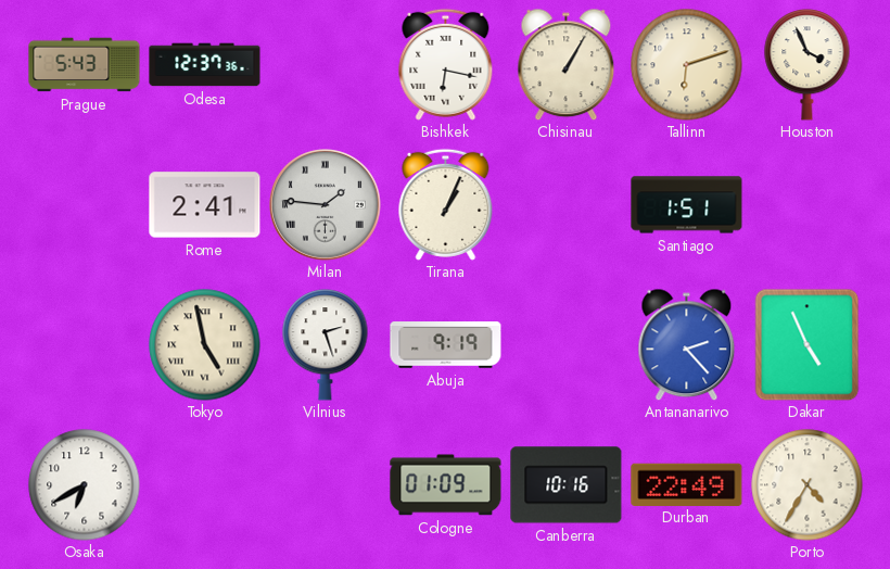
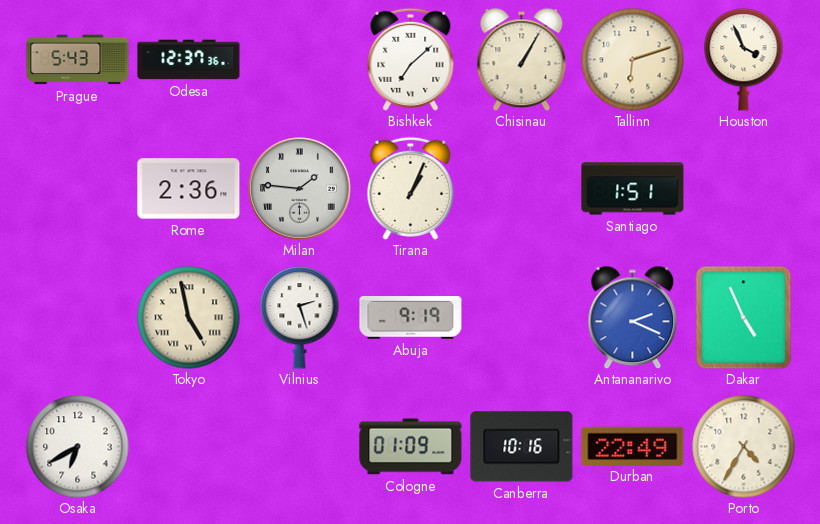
Bishkek: 6:17 -> 7:08 (411, 59)
Rome: 2:41 -> 2:36 (189, 189)
Antananarivo: 2:23 -> 2:19 (633, 317)
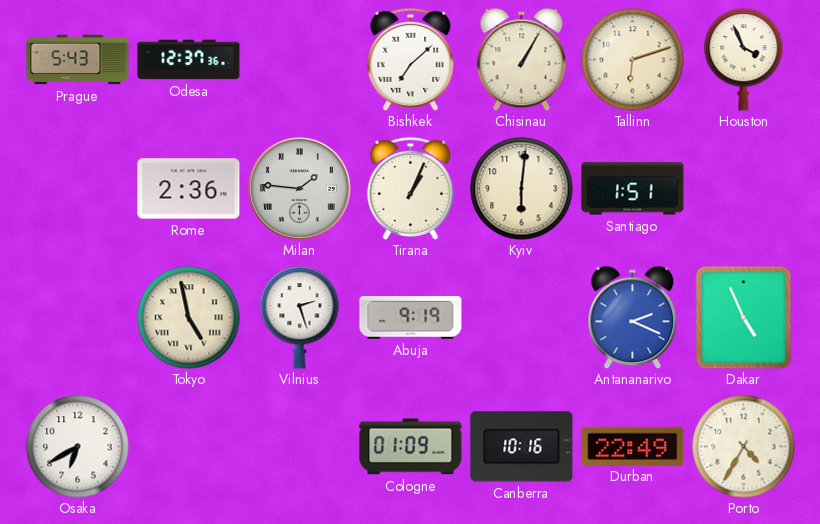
Kyiv: none -> 6:01 (522, 189)
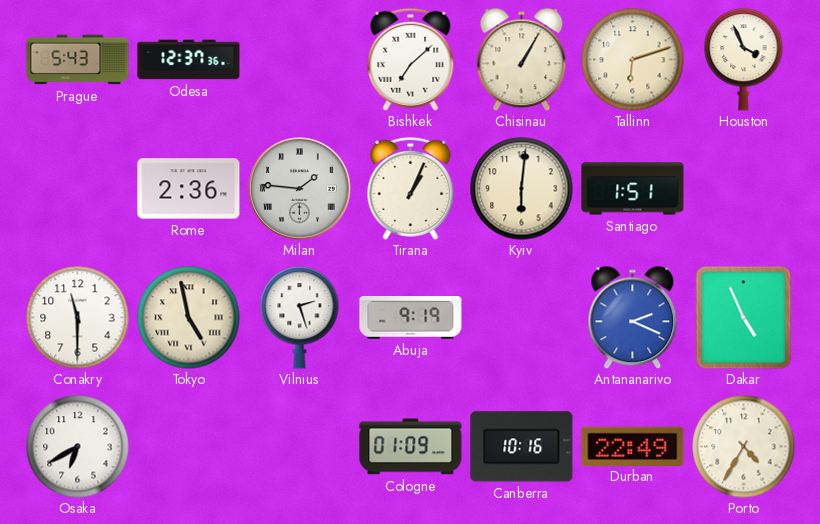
Conakry: none -> 11:30 (78, 318)
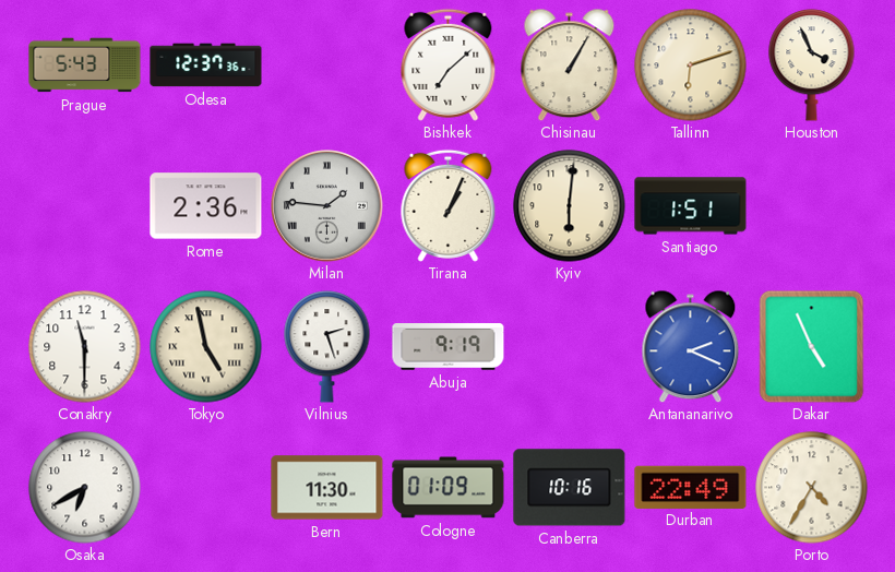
Bern: none -> 11:30 (327, 488)
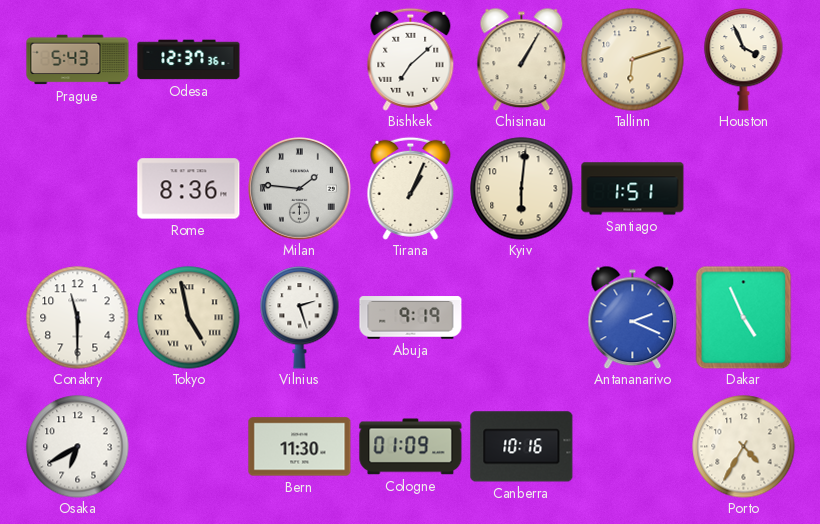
Rome: 2:36 -> 8:36 (189, 189)
Durban: 22:49 -> none (691, 487)
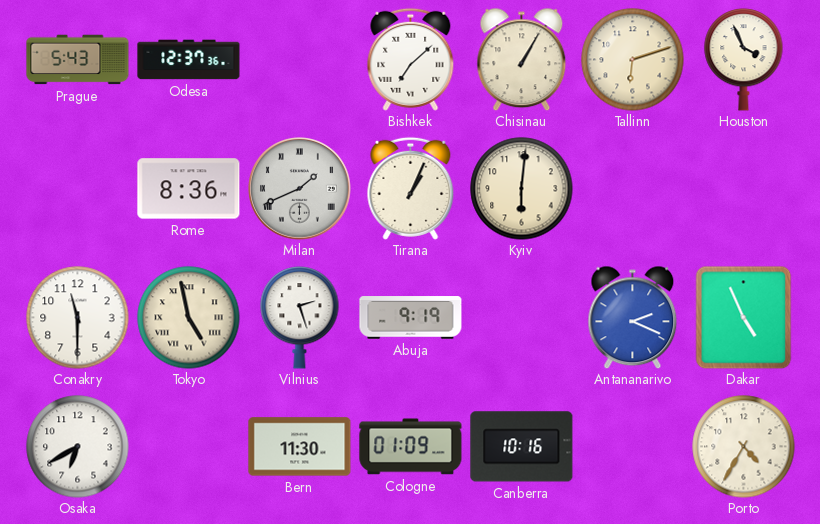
Milan: 1:46 -> 1:41 (300, 189)
Santiago: 1:51 -> none (633, 189)
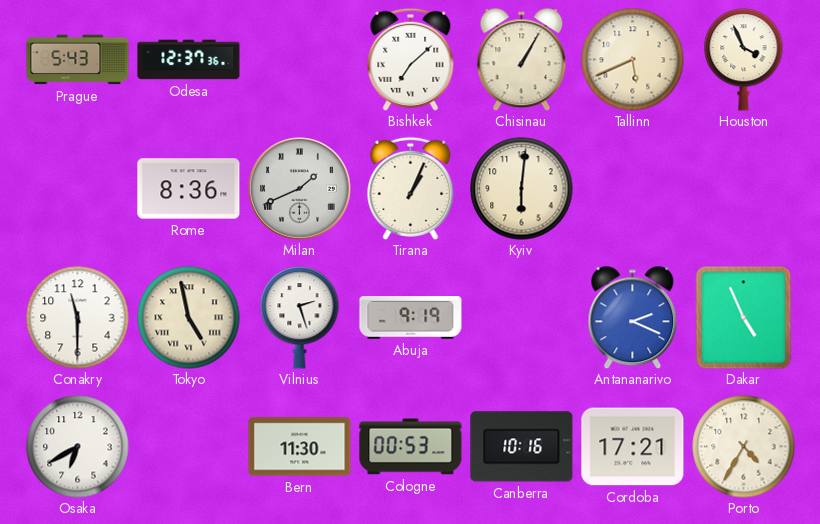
Tallinn: 6:12 -> 5:41 (633, 60)
Cologne: 01:09 -> 00:53 (411, 447)
Cordoba: none -> 17:21 (633, 447)
